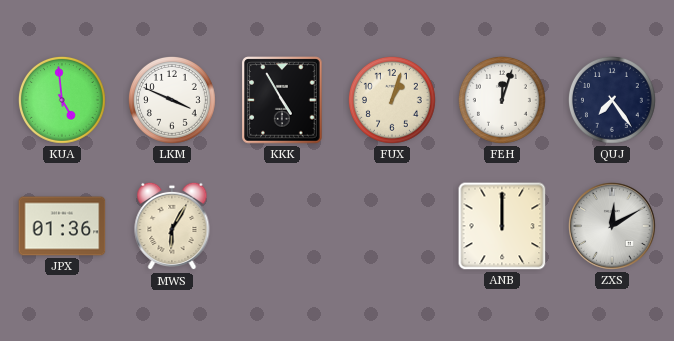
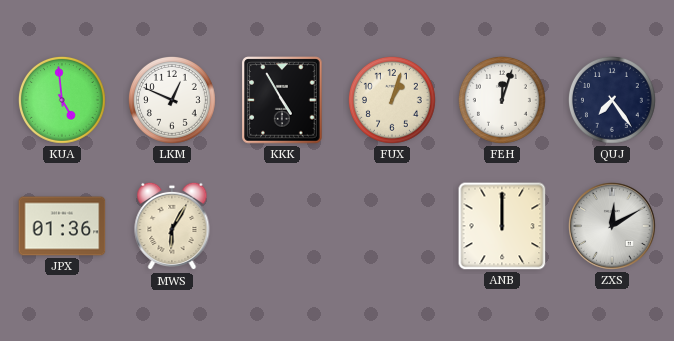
LKM: 3:49 -> 12:49 (172, 100)
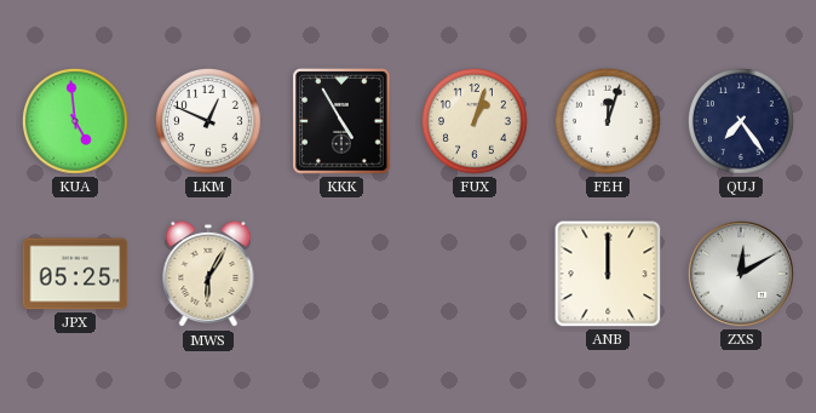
JPX: 01:36 -> 05:25 (75, 274)
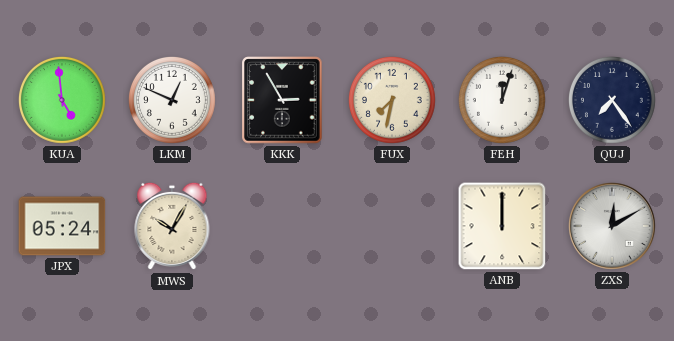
KKK: 4:55 -> 2:55 (282, 100)
FUX: 1:03 -> 7:32 (392, 100)
JPX: 05:25 -> 05:24 (62, 226)
MWS: 6:05 -> 10:05 (172, 226)
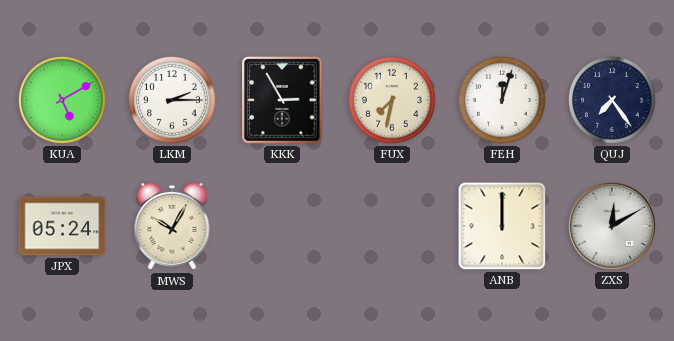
KUA: 4:59 -> 5:10 (62, 100)
LKM: 12:49 -> 2:15 (172, 100)
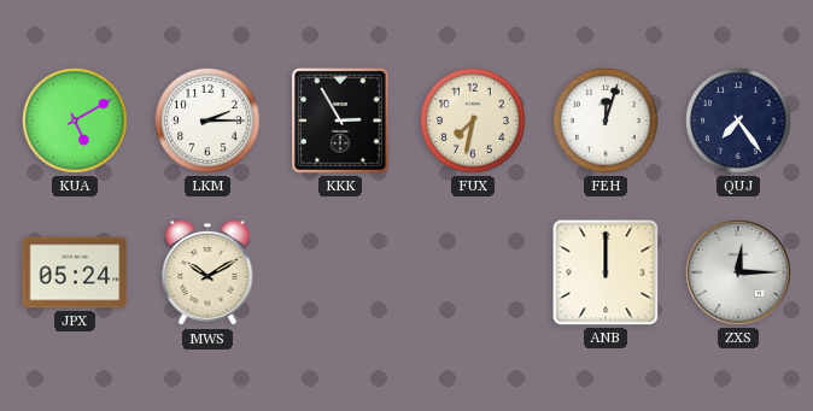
MWS: 10:05 -> 10:10 (207, 272)
ZXS: 12:10 -> 12:15 (739, 274)
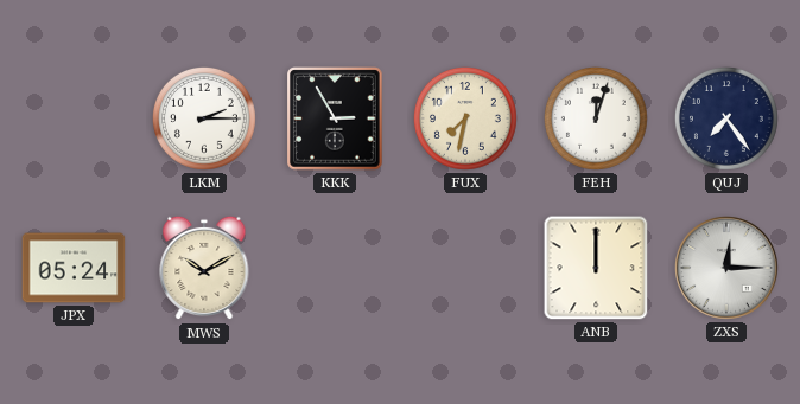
KUA: 5:10 -> none (75, 121)
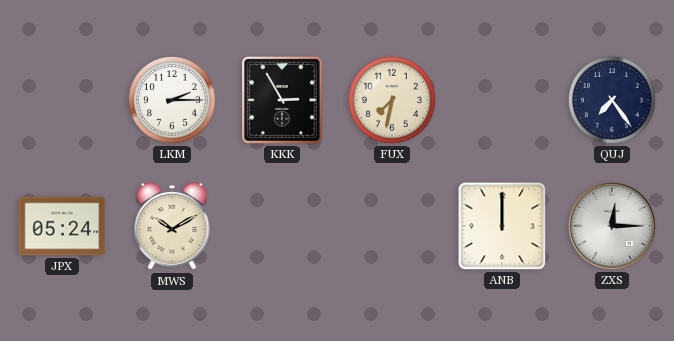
FEH: 12:03 -> none (596, 118)
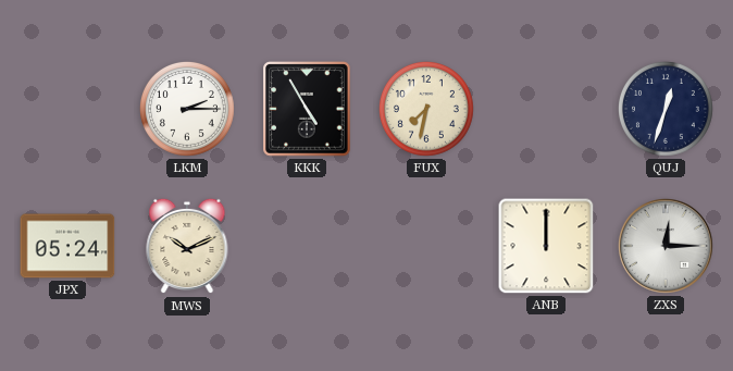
KKK: 2:55 -> 4:55 (307, 109)
QUJ: 7:24 -> 12:33 (666, 109)
MWS: 10:10 -> 10:11 (187, 246)
